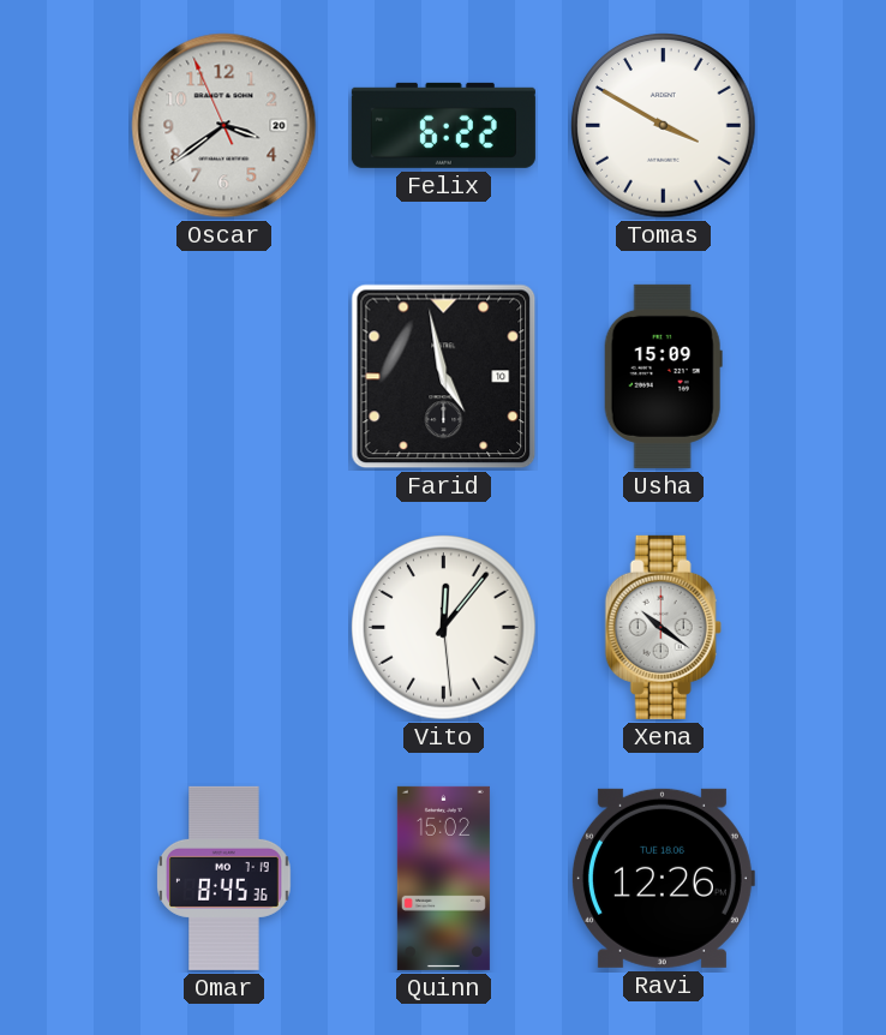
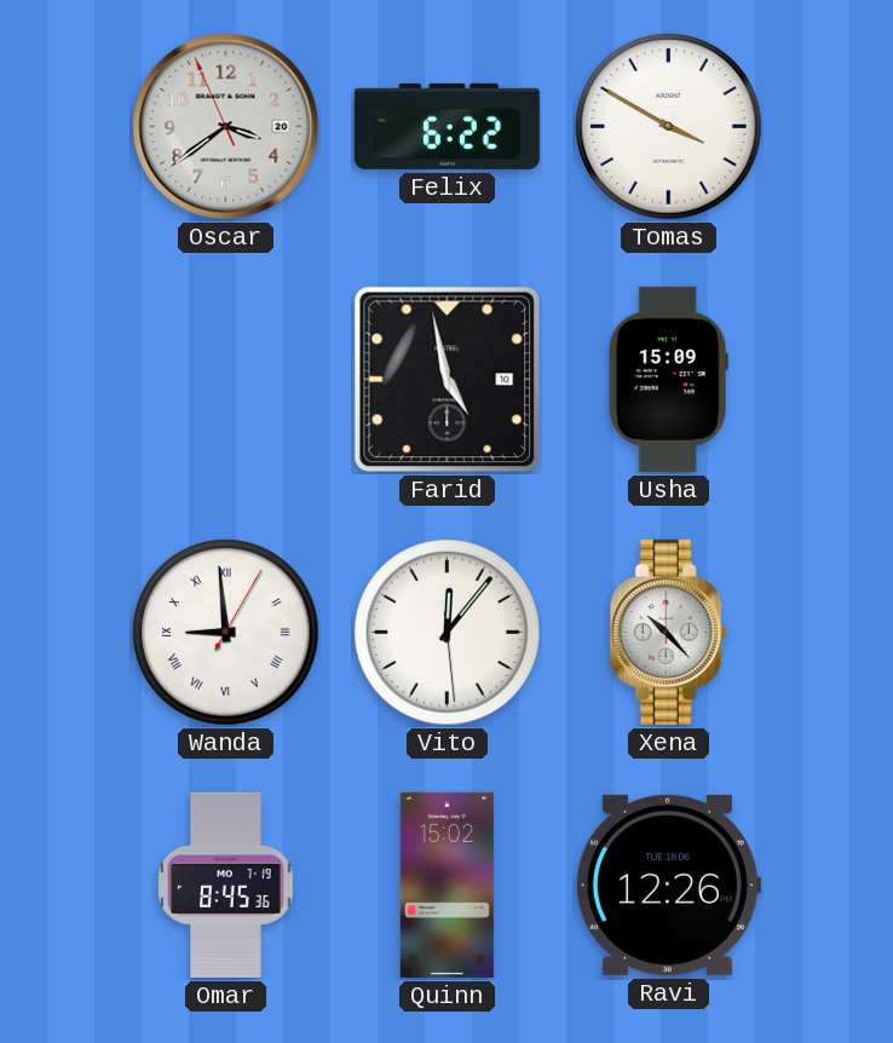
Wanda: none -> 8:59 (226, 633)
Xena: 10:21 -> 10:23 (668, 632)
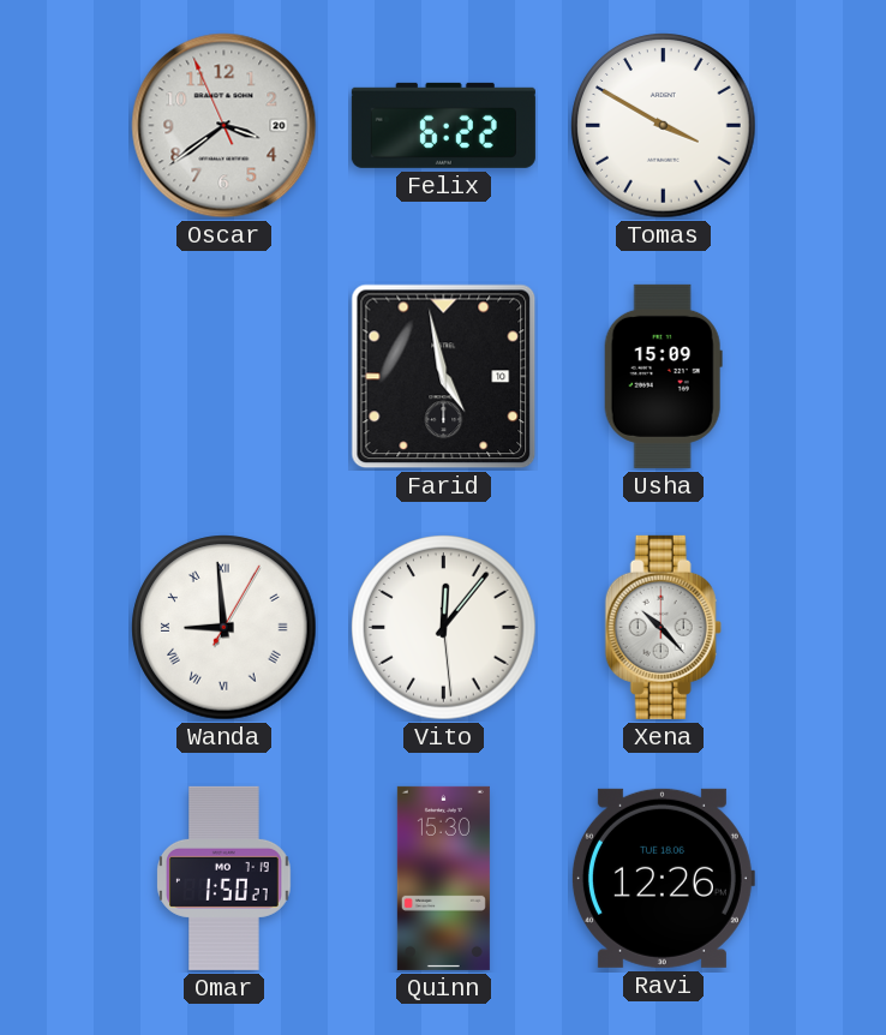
Omar: 8:45 -> 1:50 (225, 878)
Quinn: 15:02 -> 15:30 (443, 878)
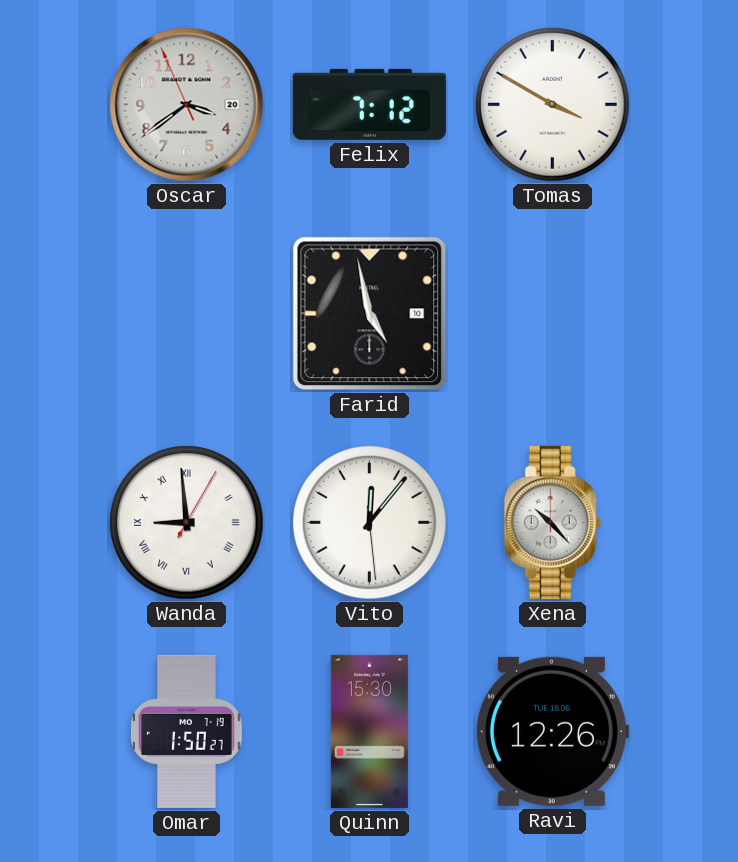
Felix: 6:22 -> 7:12 (369, 104)
Usha: 15:09 -> none (663, 376)
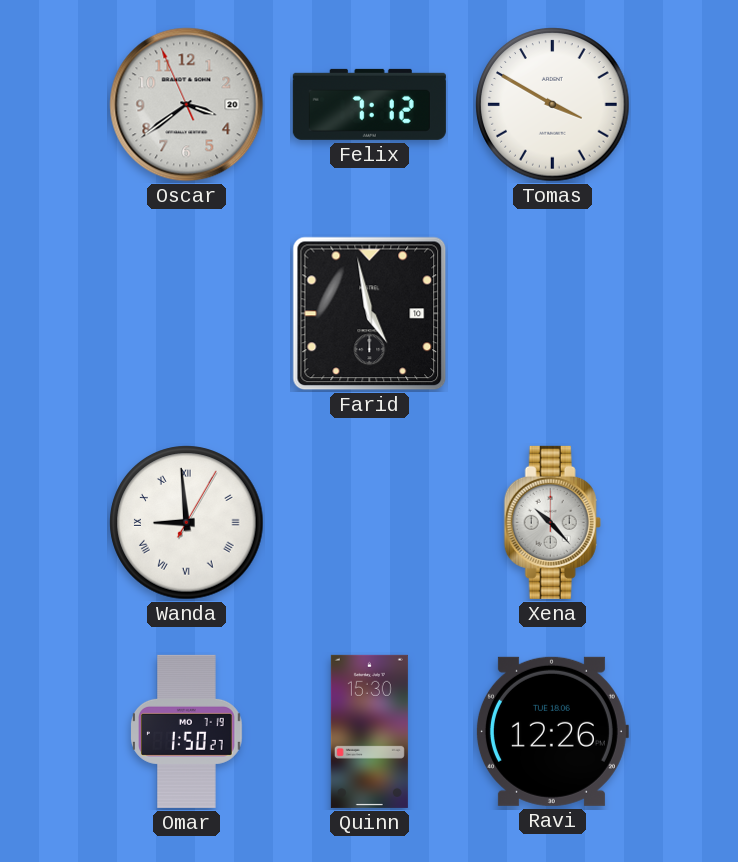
Vito: 12:06 -> none (370, 523)
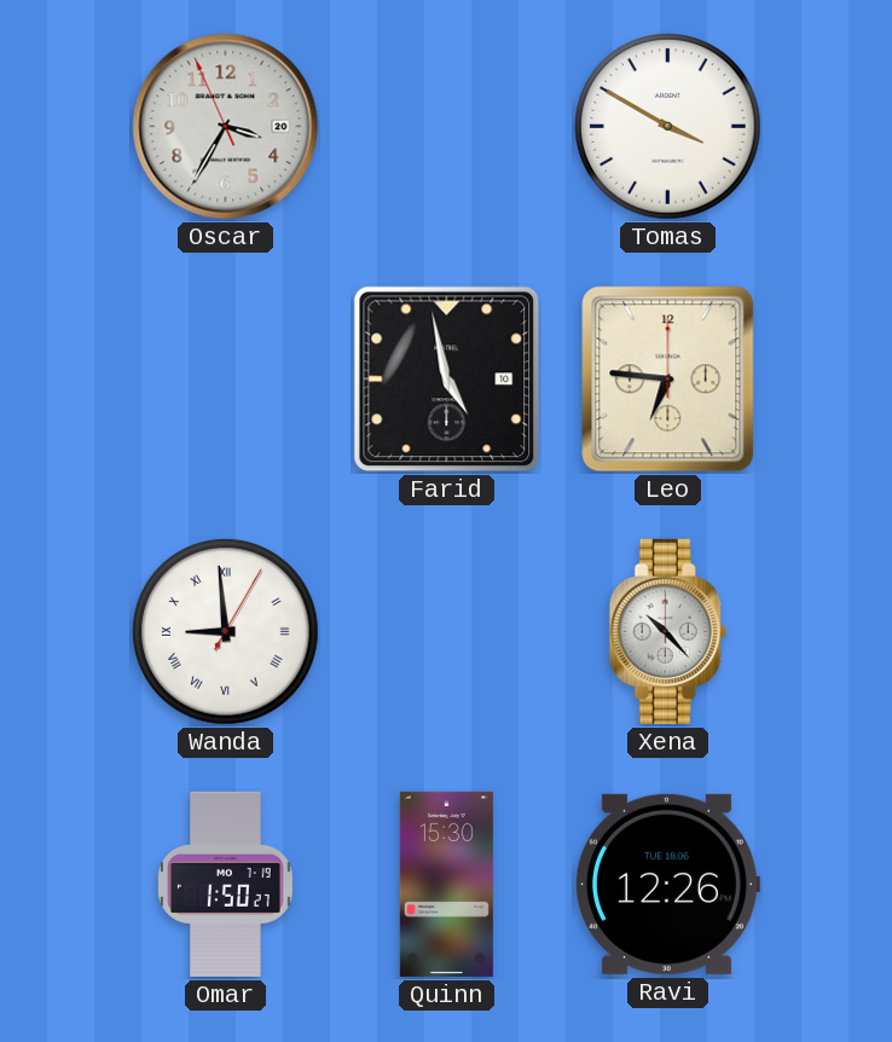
Oscar: 3:38 -> 3:34 (226, 127)
Felix: 7:12 -> none (369, 104)
Leo: none -> 6:46 (668, 380)
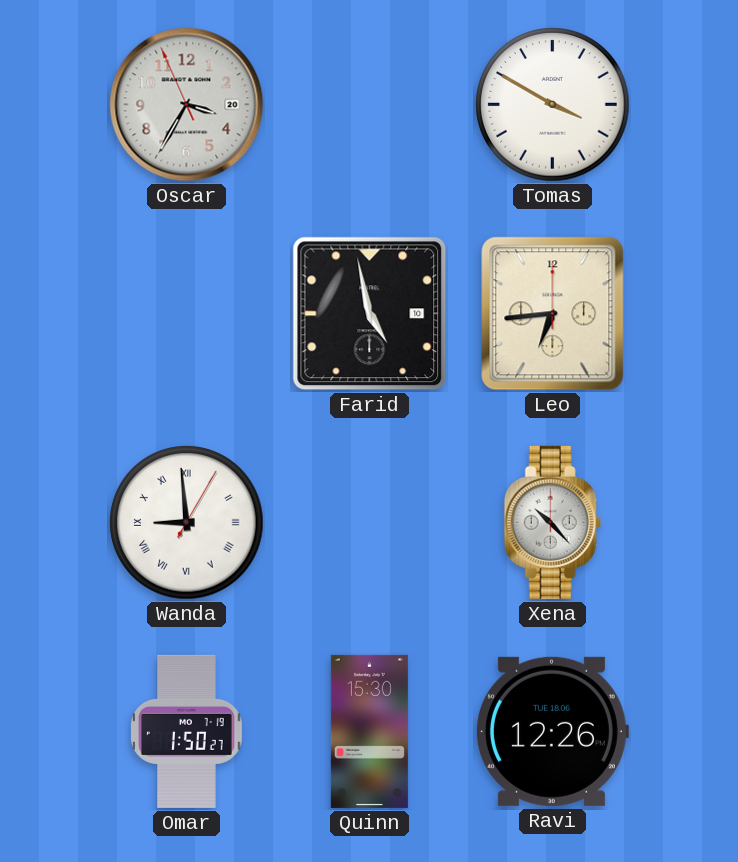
Leo: 6:46 -> 6:44 (553, 314)
